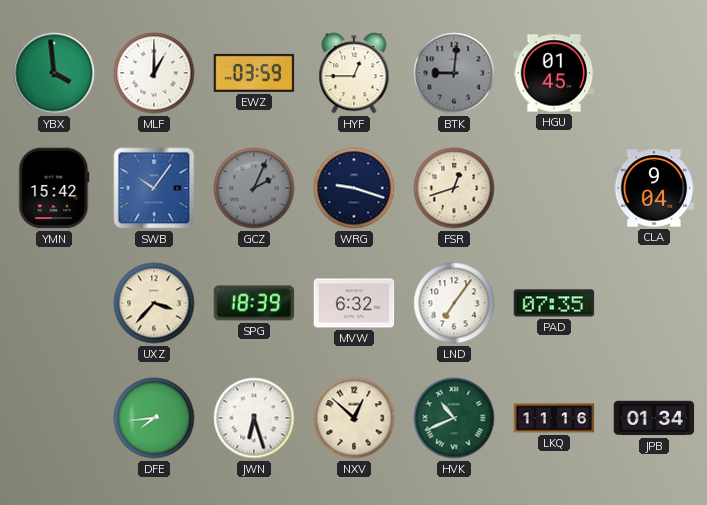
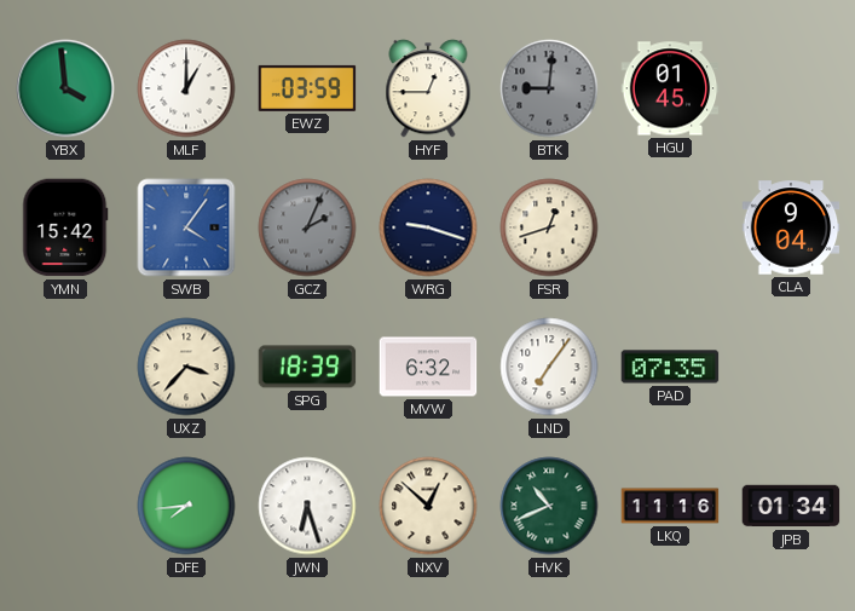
SWB: 10:06 -> 4:06 (186, 227)
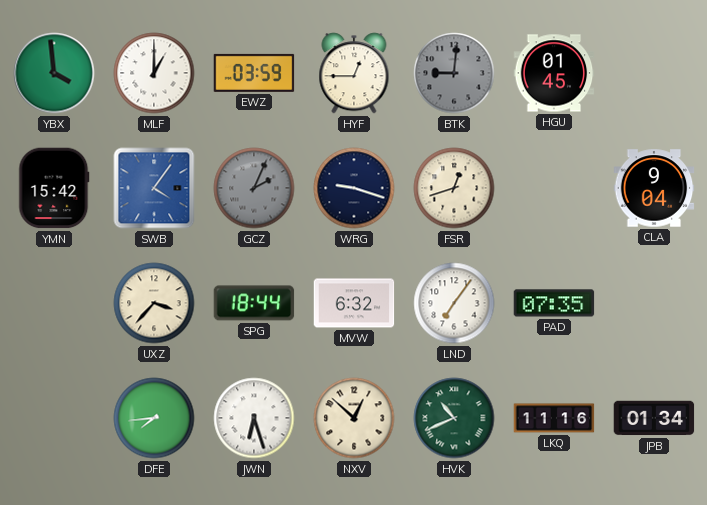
SPG: 18:39 -> 18:44 (254, 303)
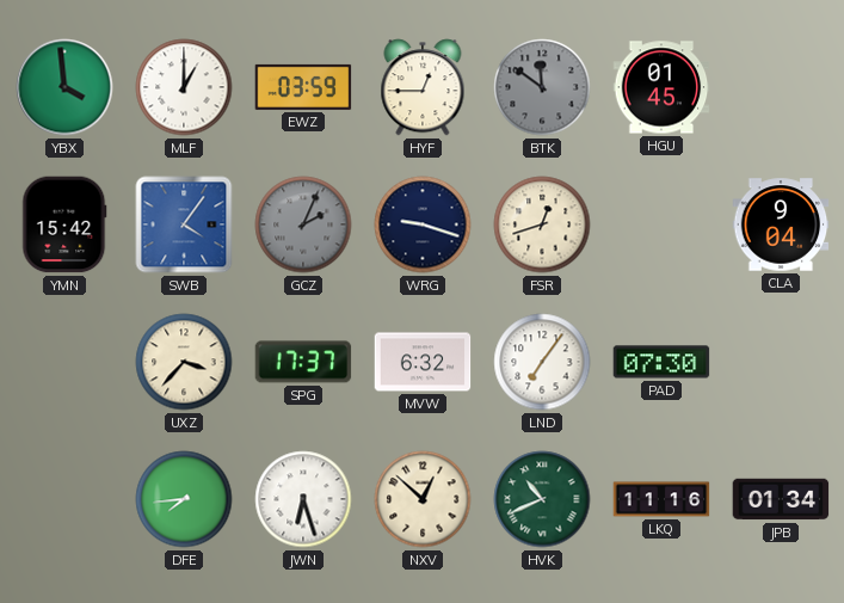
BTK: 9:01 -> 11:51 (542, 87)
SPG: 18:44 -> 17:37 (303, 362)
PAD: 07:35 -> 07:30 (661, 362)
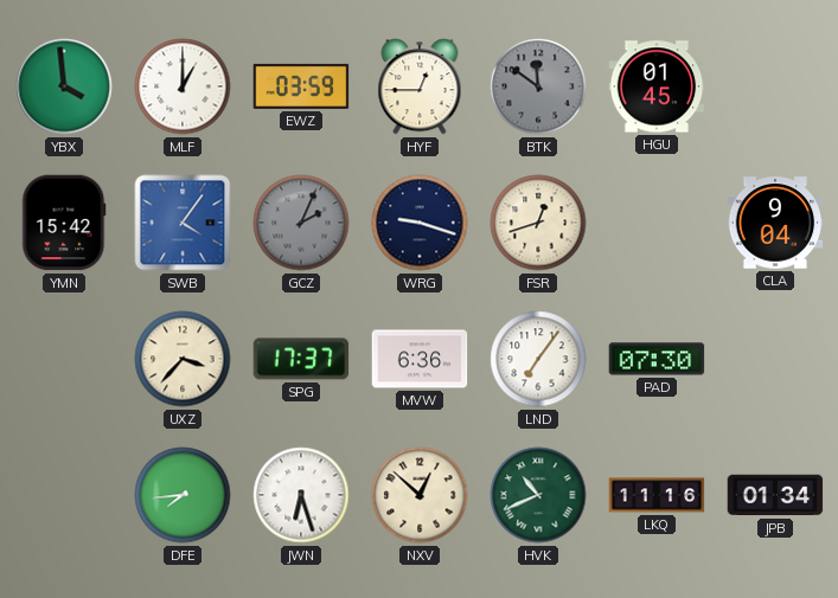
MVW: 6:32 -> 6:36 (420, 359)
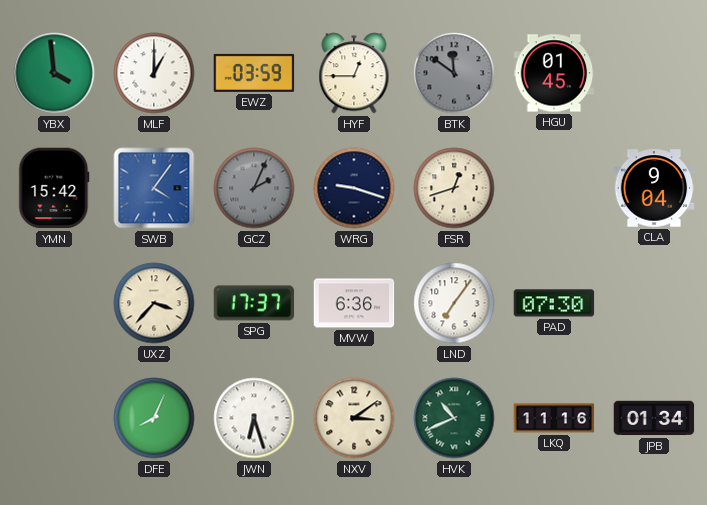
DFE: 7:44 -> 8:04 (154, 418)
NXV: 12:52 -> 3:09 (354, 418)
